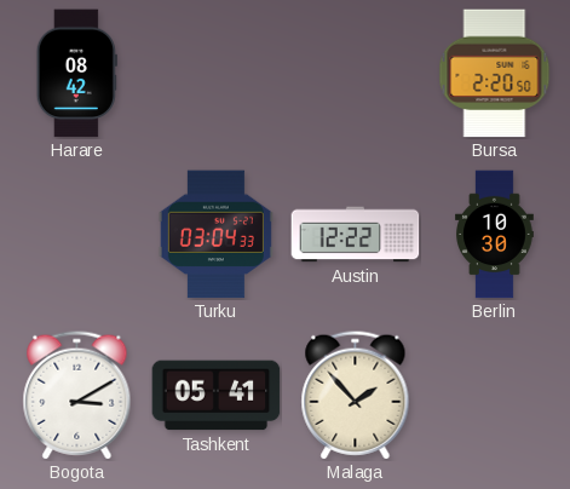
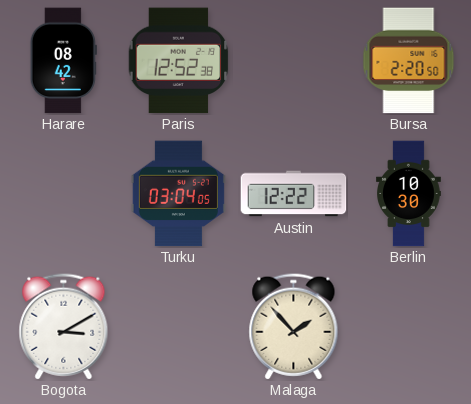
Paris: none -> 12:52 (179, 61)
Turku: 03:04:33 -> 03:04:05 (178, 194)
Tashkent: 05:41 -> none (217, 396)
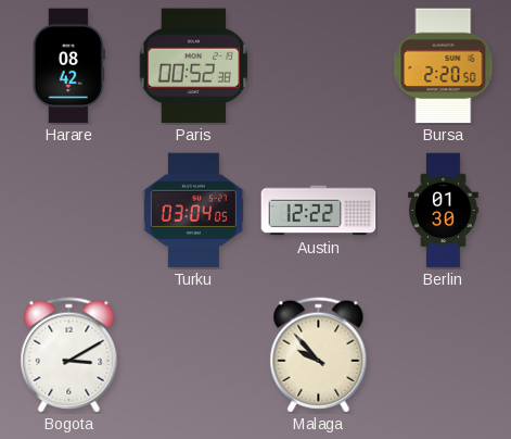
Paris: 12:52 -> 00:52 (194, 66)
Berlin: 10:30 -> 01:30 (444, 211)
Malaga: 1:53 -> 9:53 (319, 355)
